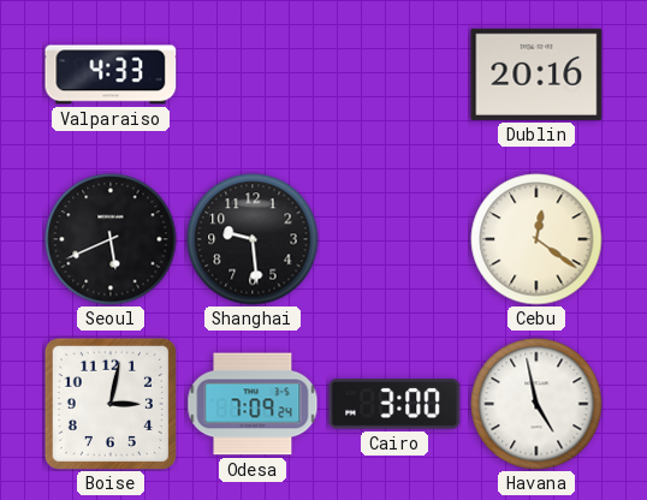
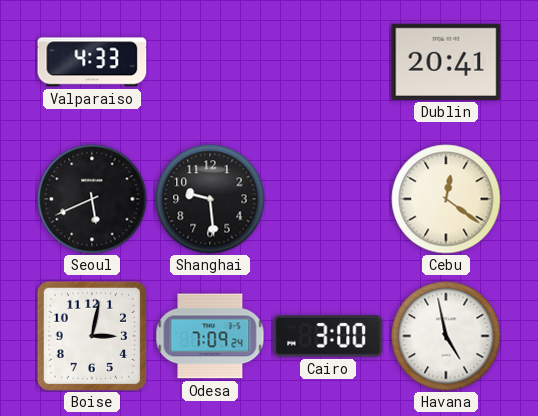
Dublin: 20:16 -> 20:41 (446, 62)
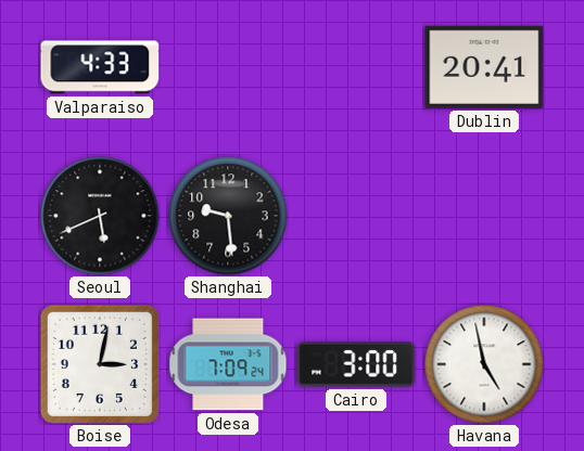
Cebu: 12:21 -> none (446, 199)
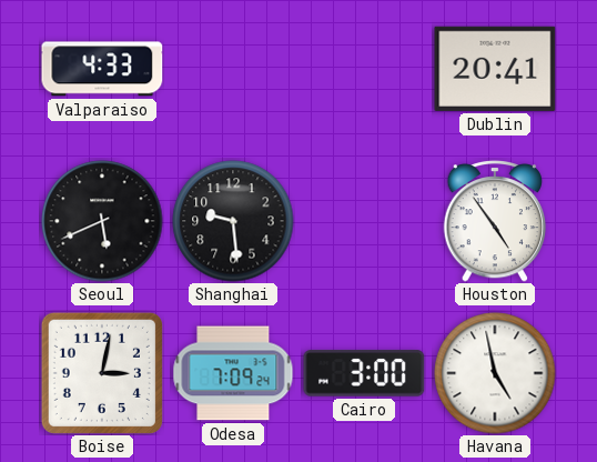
Houston: none -> 4:54 (495, 222)
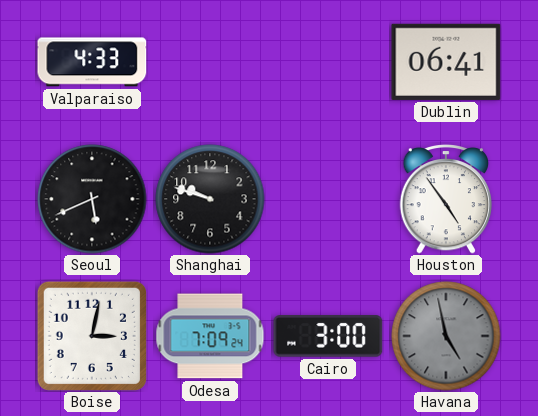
Dublin: 20:41 -> 06:41 (446, 62)
Shanghai: 9:29 -> 9:48 (210, 199)
Havana dial: white -> grey (446, 336)
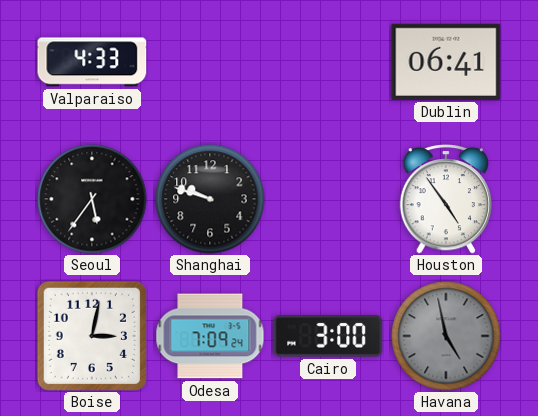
Seoul: 5:41 -> 5:36 (92, 199)
